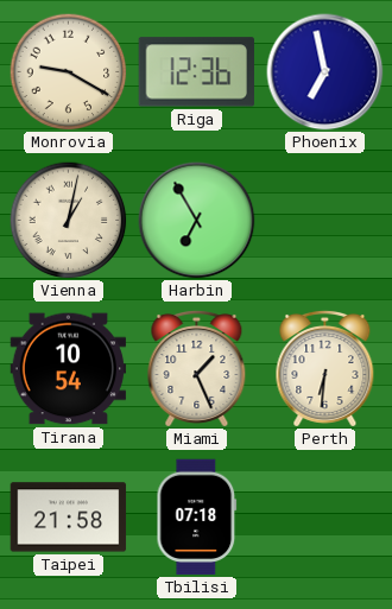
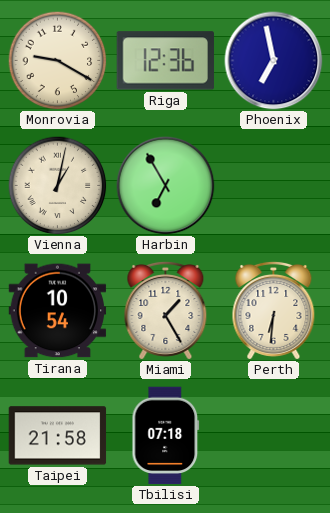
Miami: 1:26 -> 1:25 (166, 310)
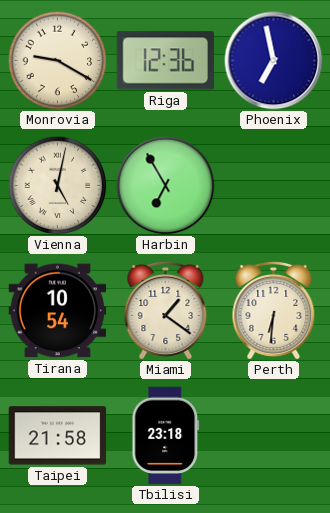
Vienna: 1:02 -> 5:02 (58, 186)
Miami: 1:25 -> 1:21 (166, 310)
Tbilisi: 07:18 -> 23:18 (166, 436)
